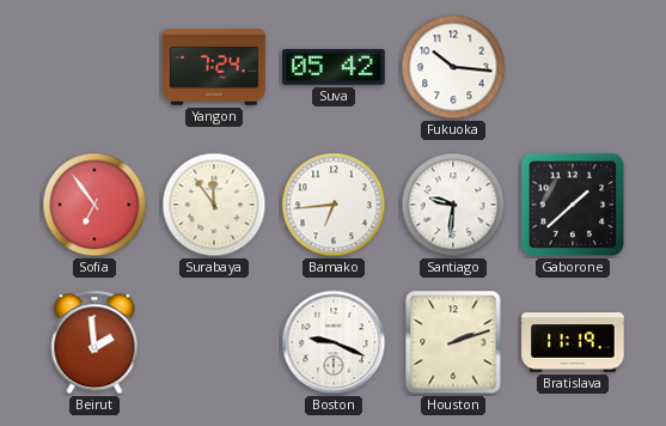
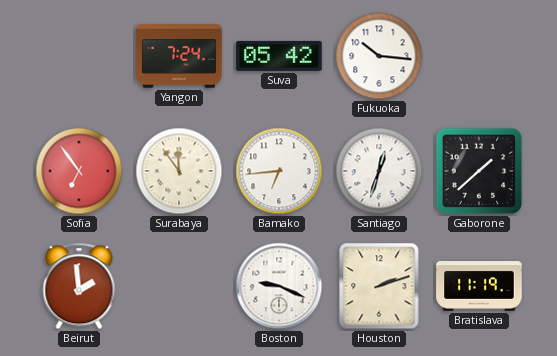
Santiago: 9:31 -> 12:33 (379, 171)
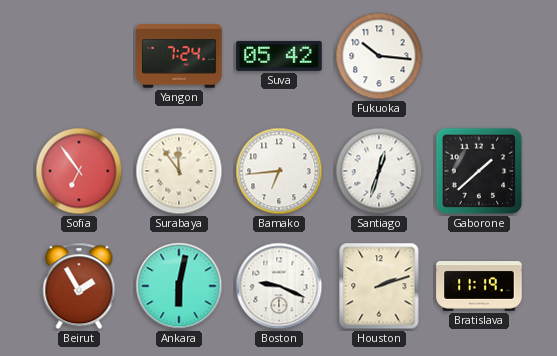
Beirut: 1:59 -> 1:55 (79, 286)
Ankara: none -> 6:02 (179, 286)
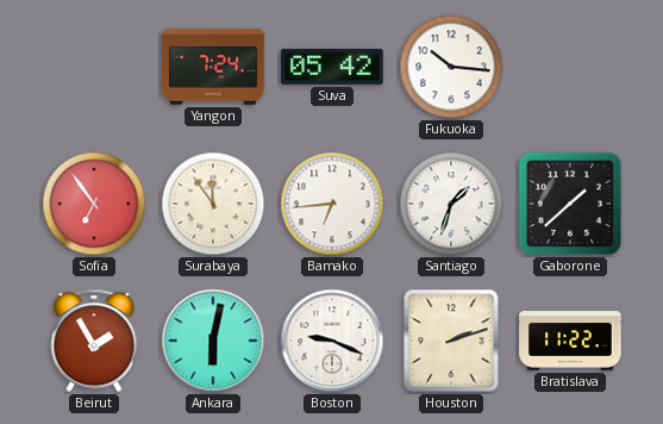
Santiago: 12:33 -> 1:33 (451, 204)
Bratislava: 11:19 -> 11:22 (570, 341)
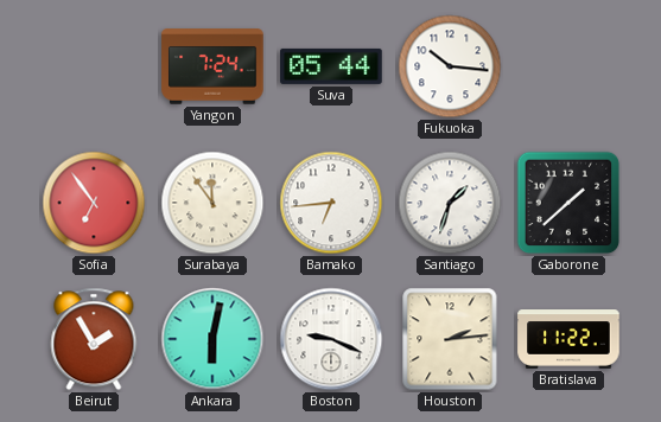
Suva: 05:42 -> 05:44 (331, 66)
Houston: 2:12 -> 2:14 (450, 339)
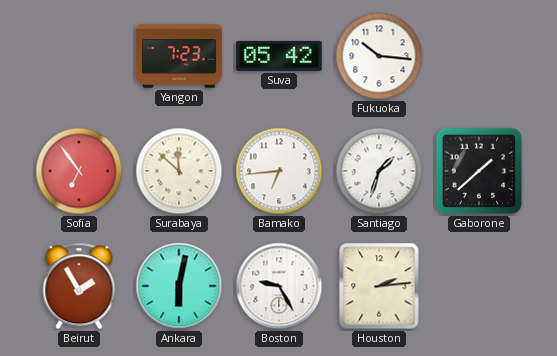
Yangon: 7:24 -> 7:23 (179, 56)
Suva: 05:44 -> 05:42 (279, 56)
Surabaya: 11:54 -> 11:52 (179, 171)
Boston: 9:19 -> 9:25 (279, 286)
Bratislava: 11:22 -> none (568, 339)
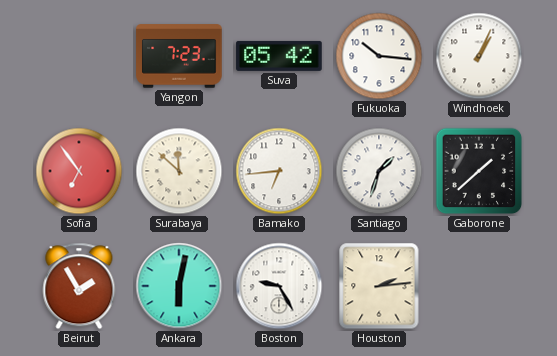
Windhoek: none -> 1:04 (479, 56)
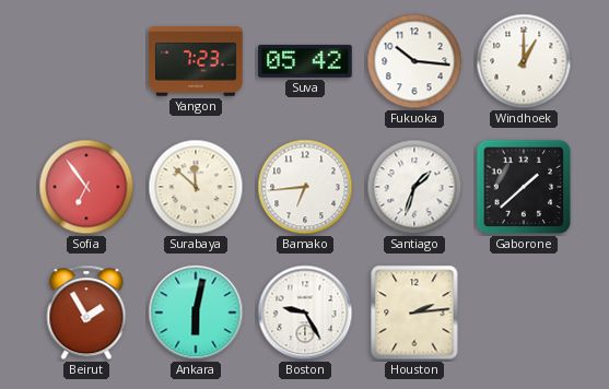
Windhoek: 1:04 -> 1:00 (524, 61)
